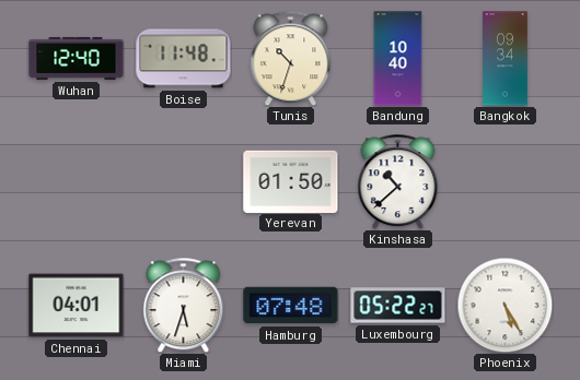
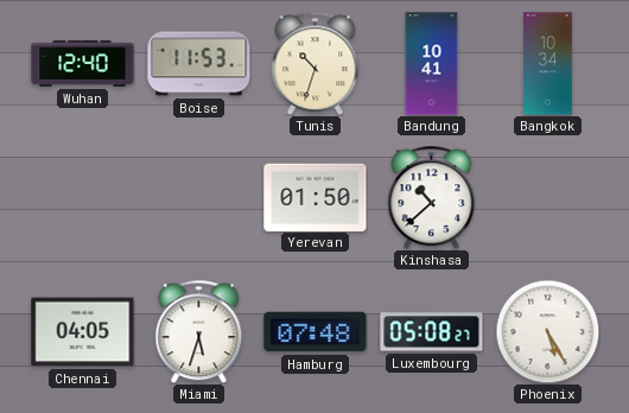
Boise: 11:48 -> 11:53 (199, 64)
Bandung: 10:40 -> 10:41 (432, 64)
Bangkok: 09:34 -> 10:34 (548, 64)
Chennai: 04:01 -> 04:05 (83, 332)
Luxembourg: 05:22 -> 05:08 (432, 332)
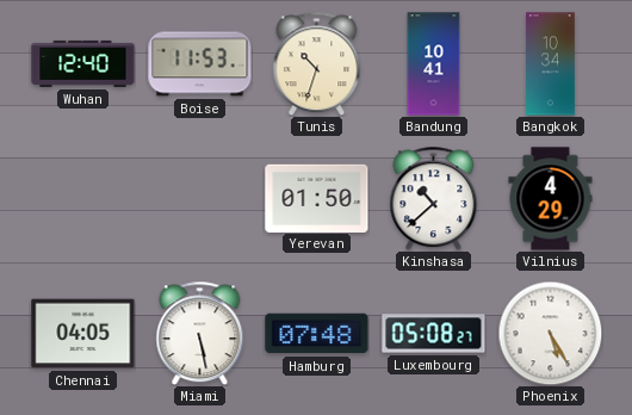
Vilnius: none -> 4:29 (551, 199)
Miami: 5:33 -> 5:28 (200, 333)
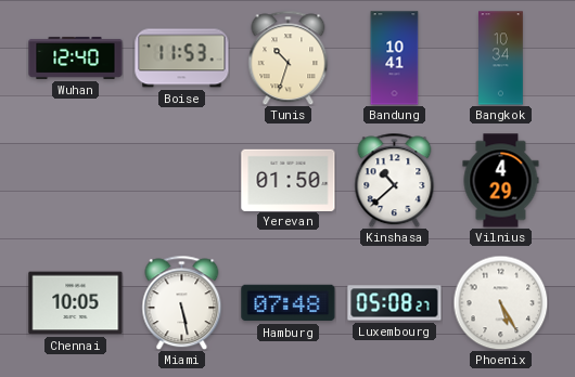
Chennai: 04:05 -> 10:05 (76, 303)
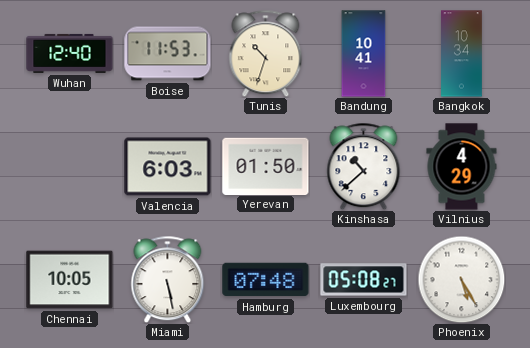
Valencia: none -> 6:03 (168, 167)
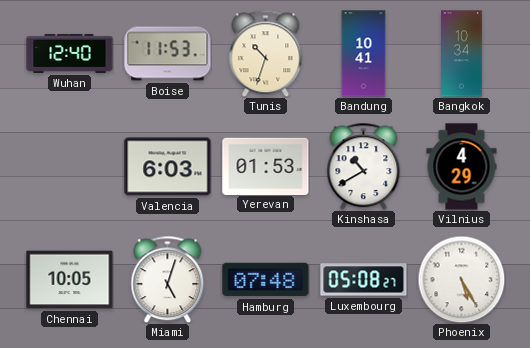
Yerevan: 01:50 -> 01:53 (266, 166)
Kinshasa: 10:38 -> 10:40 (364, 166)
Miami: 5:28 -> 5:03 (168, 279)
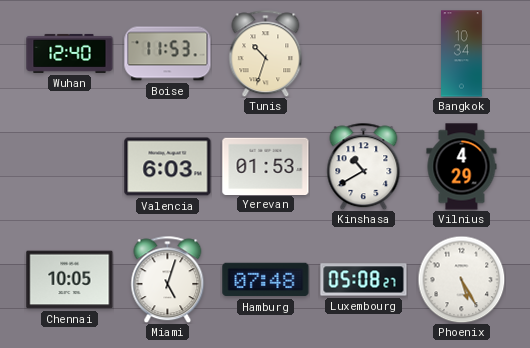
Bandung: 10:41 -> none (364, 54)
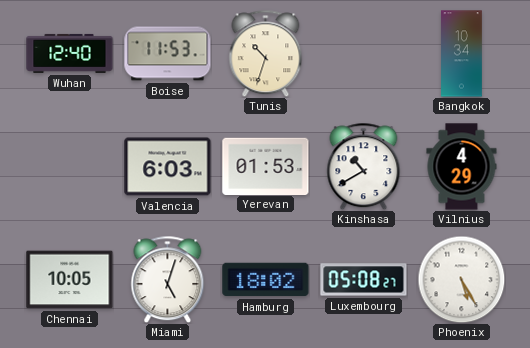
Hamburg: 07:48 -> 18:02 (266, 280)
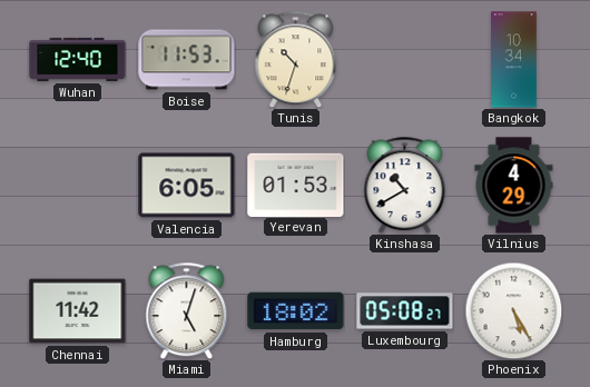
Valencia: 6:03 -> 6:05 (187, 186)
Chennai: 10:05 -> 11:42 (78, 311)
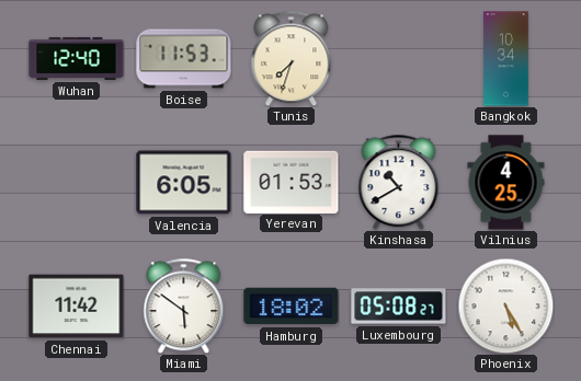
Tunis: 10:33 -> 7:33 (292, 58)
Vilnius: 4:29 -> 4:25 (506, 183)
Miami: 5:03 -> 5:51 (184, 305)
